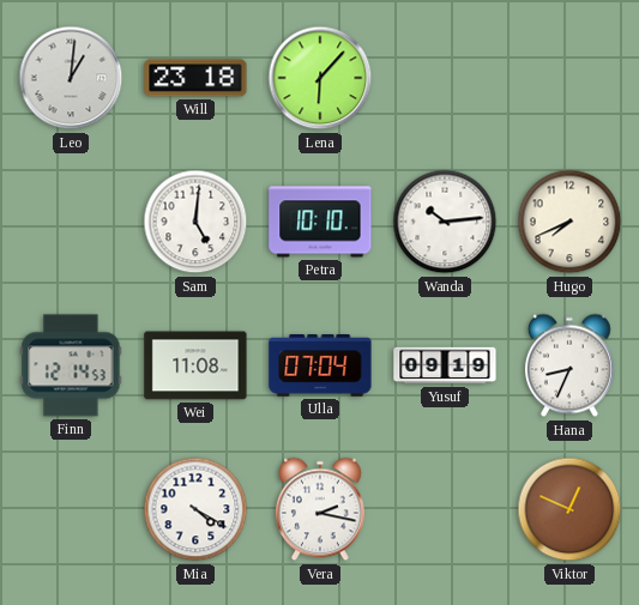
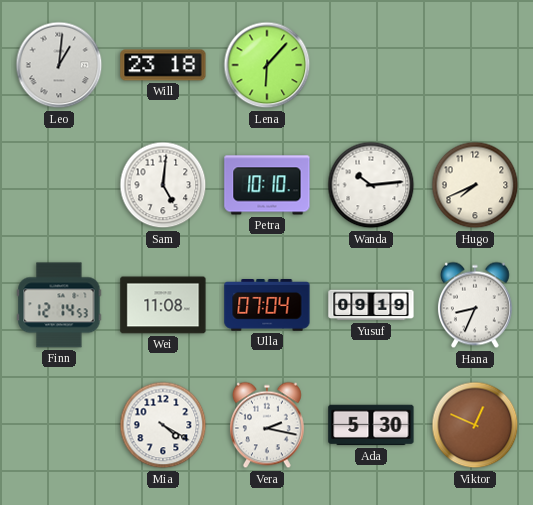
Ada: none -> 5:30 (371, 425)
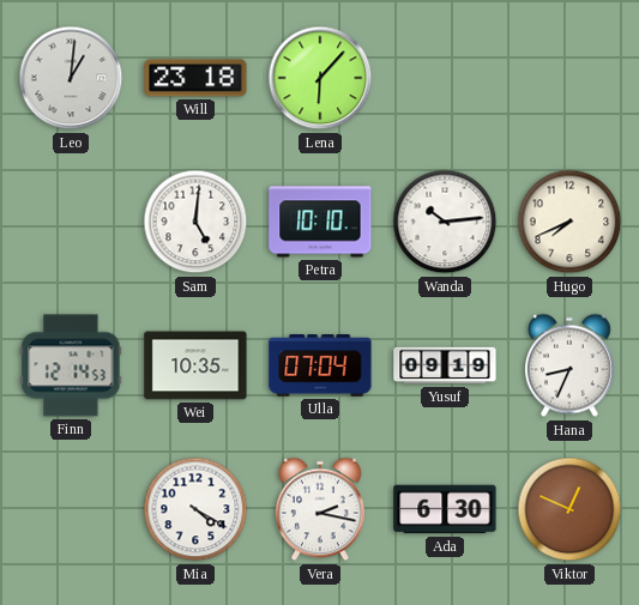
Wei: 11:08 -> 10:35 (195, 365)
Ada: 5:30 -> 6:30 (445, 509)
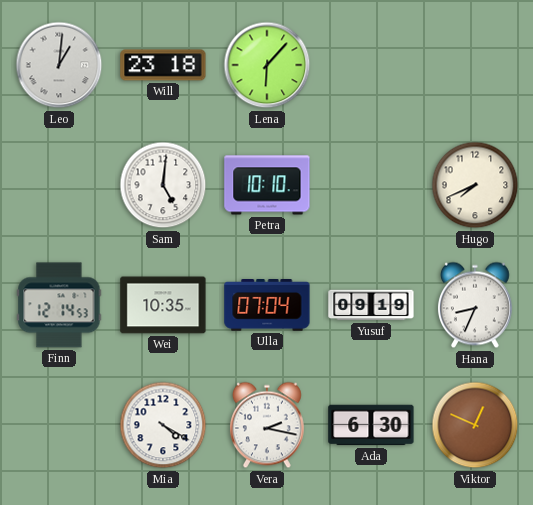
Wanda: 10:14 -> none (445, 222)
